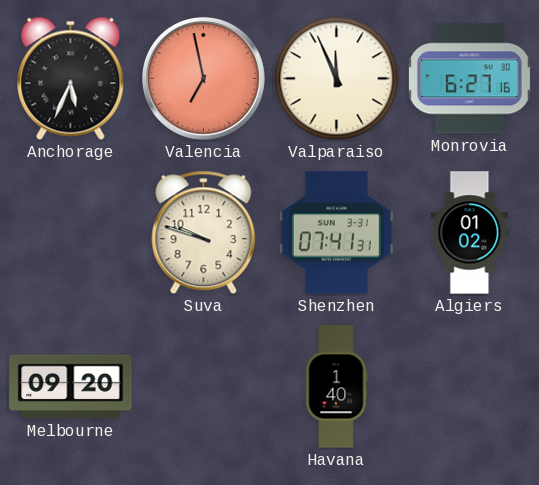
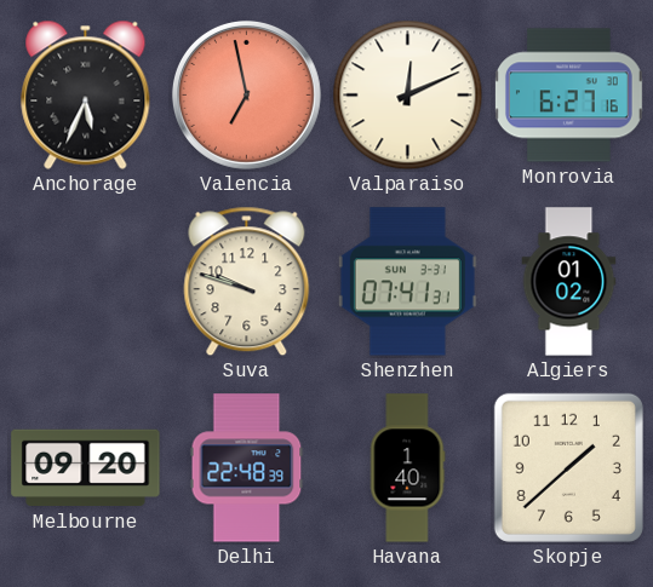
Valparaiso: 11:56 -> 12:11 (408, 96)
Delhi: none -> 22:48 (247, 468)
Skopje: none -> 1:38 (568, 467)
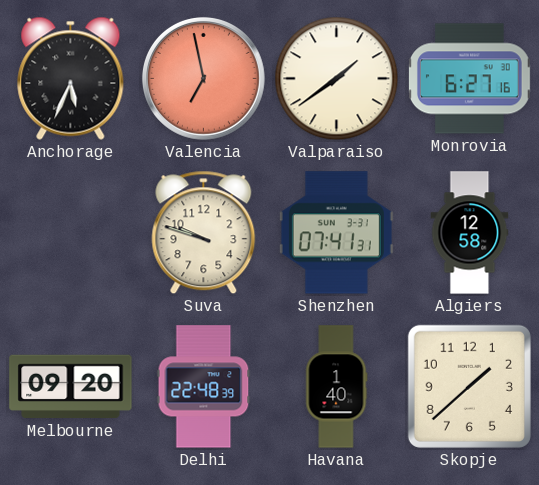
Valparaiso: 12:11 -> 1:39 (337, 79)
Algiers: 01:02 -> 12:58 (470, 233)
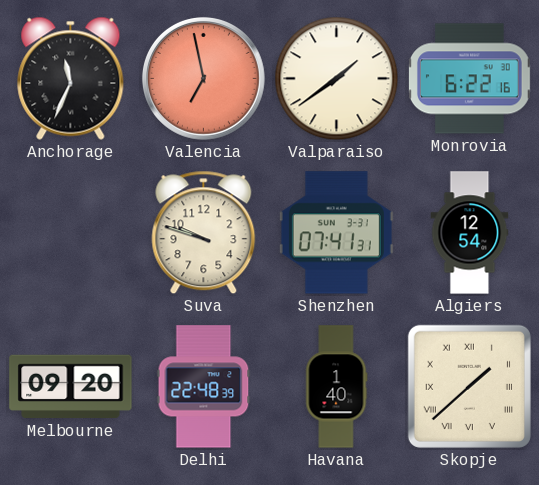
Anchorage: 5:34 -> 11:34 (71, 78)
Monrovia: 6:27 -> 6:22 (469, 79)
Algiers: 12:58 -> 12:54 (470, 233)
Skopje numerals: Arabic -> Roman (469, 386)
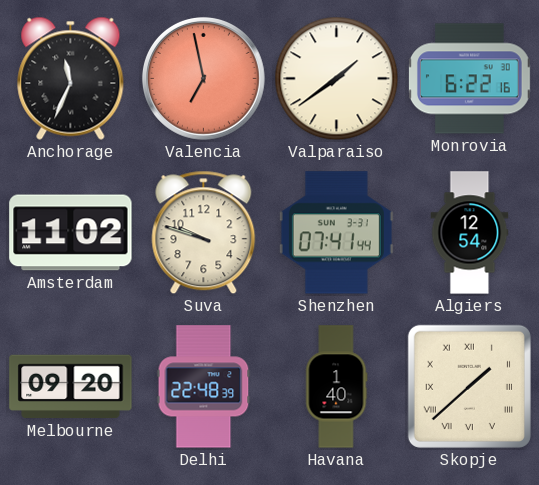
Amsterdam: none -> 11:02 (71, 233)
Shenzhen: 07:41:31 -> 07:41:44 (336, 233)
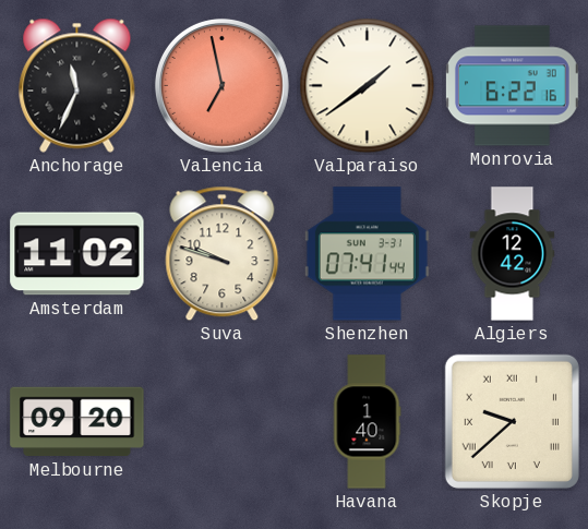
Algiers: 12:54 -> 12:42 (513, 254)
Delhi: 22:48 -> none (204, 387)
Skopje: 1:38 -> 9:38 (512, 421)
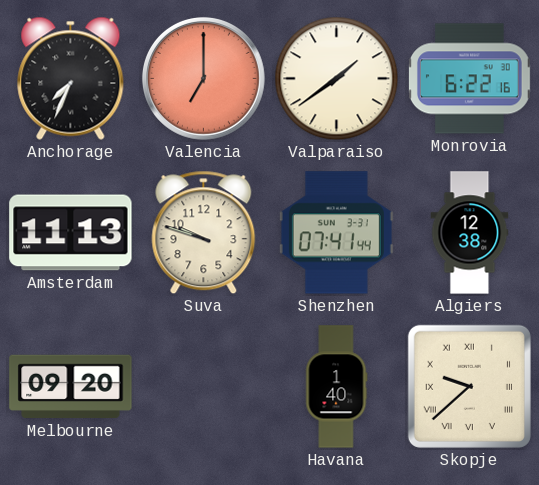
Anchorage: 11:34 -> 7:34 (71, 78)
Valencia: 6:58 -> 7:00 (203, 78)
Amsterdam: 11:02 -> 11:13 (71, 233)
Algiers: 12:42 -> 12:38 (470, 233)
